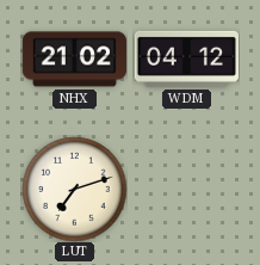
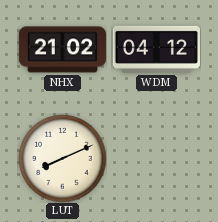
LUT: 7:12 -> 8:11 (62, 158)
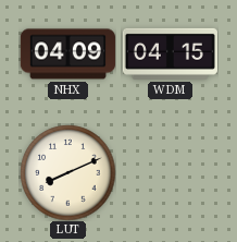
NHX: 21:02 -> 04:09 (67, 55)
WDM: 04:12 -> 04:15 (170, 53)
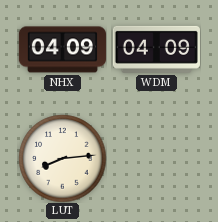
WDM: 04:15 -> 04:09 (156, 49)
LUT: 8:11 -> 8:14 (62, 158)
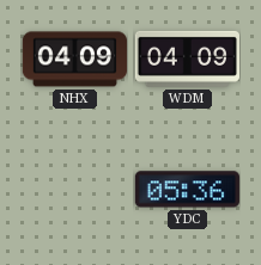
LUT: 8:14 -> none (62, 158)
YDC: none -> 05:36 (187, 190)
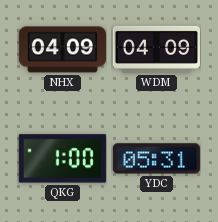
QKG: none -> 1:00 (62, 159)
YDC: 05:36 -> 05:31 (156, 159)
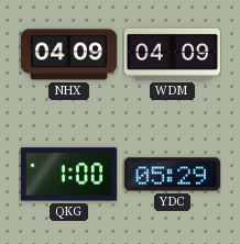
YDC: 05:31 -> 05:29 (172, 175)
